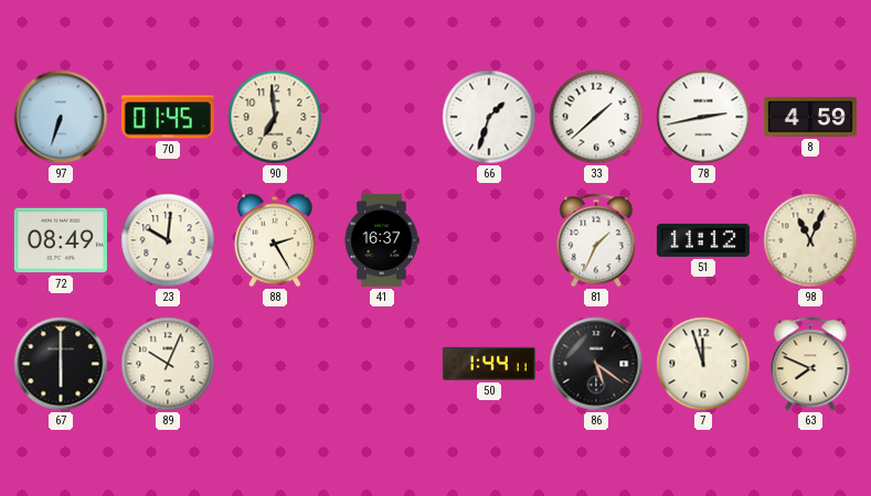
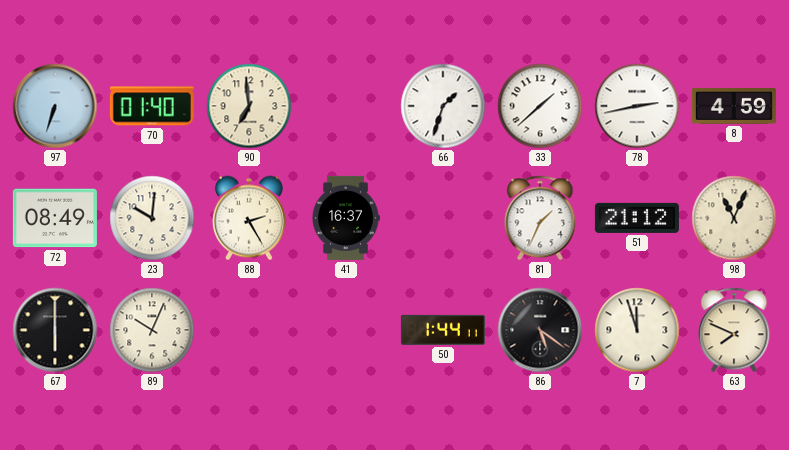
70: 01:45 -> 01:40 (152, 106)
51: 11:12 -> 21:12 (637, 218)
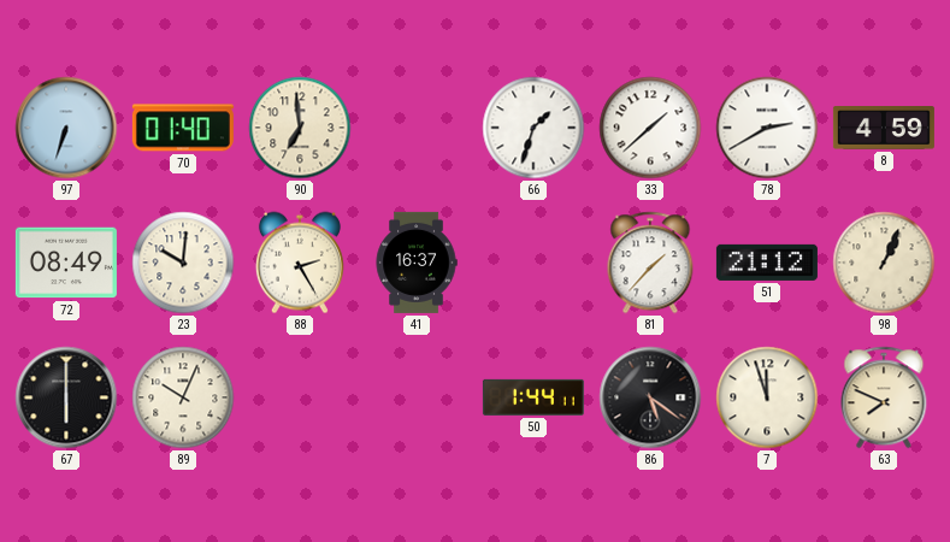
78: 2:43 -> 2:40 (767, 128)
81: 1:34 -> 1:37 (650, 263)
98: 11:04 -> 1:04 (884, 263)
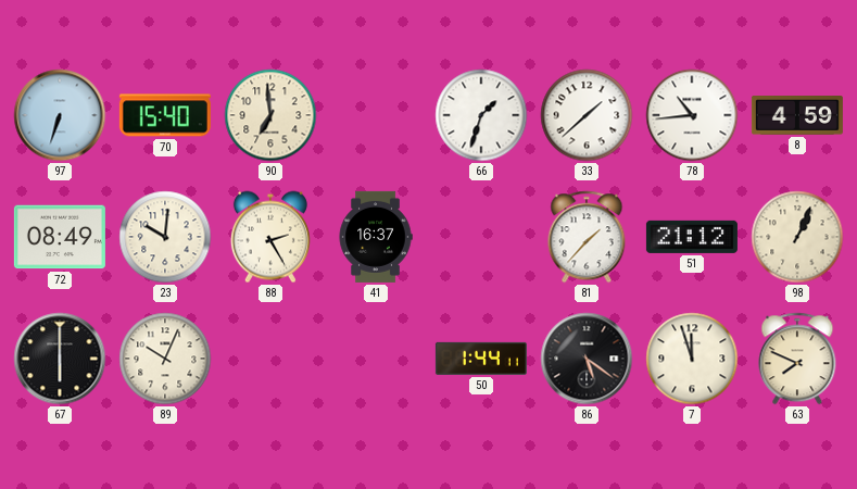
70: 01:40 -> 15:40 (165, 115)
78: 2:40 -> 10:44 (692, 115)
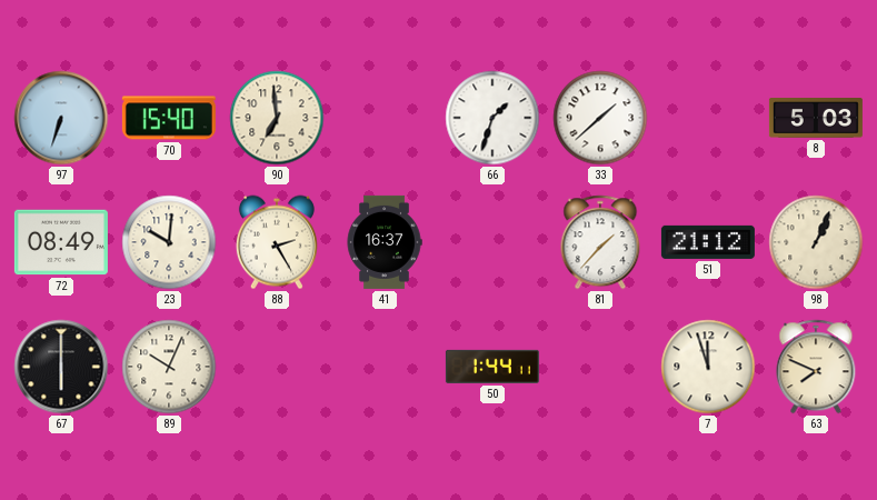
78: 10:44 -> none (692, 115)
8: 4:59 -> 5:03 (816, 119)
86: 5:21 -> none (587, 359)
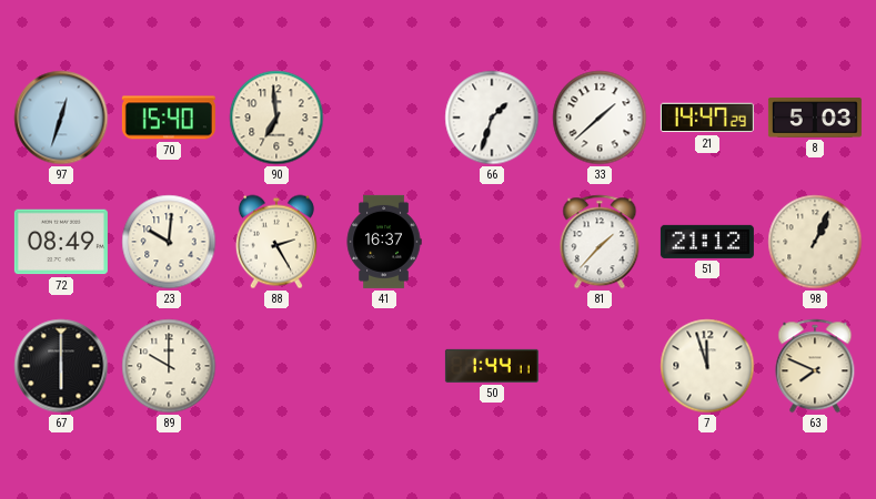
97: 6:33 -> 12:33 (61, 118)
21: none -> 14:47 (707, 118)
89: 10:04 -> 10:00 (169, 366)
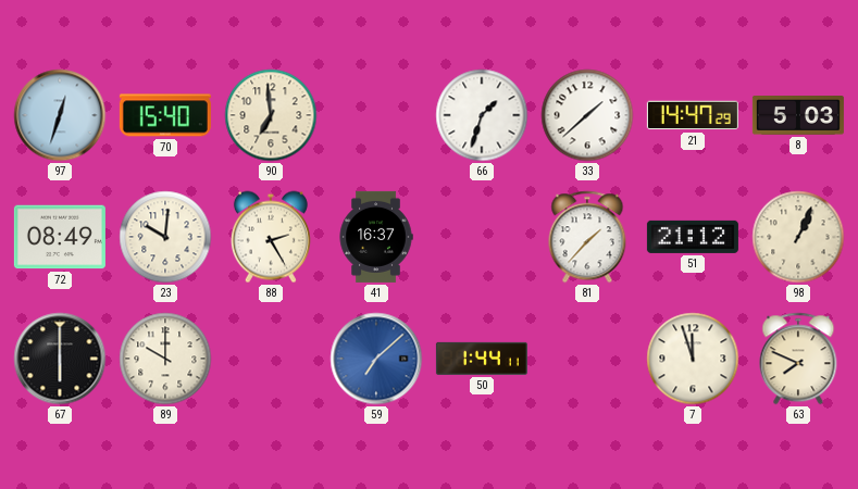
59: none -> 7:08 (376, 359)
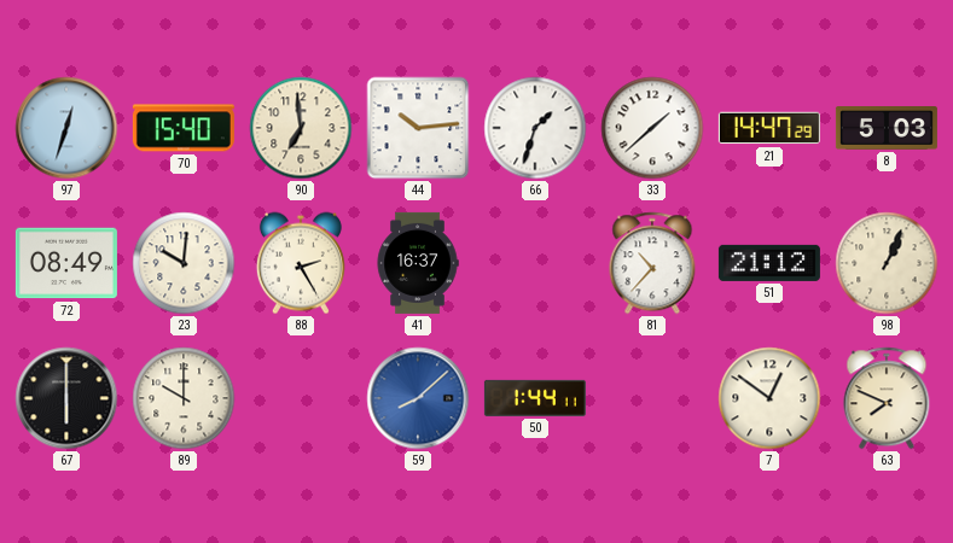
44: none -> 10:14 (418, 128)
81: 1:37 -> 10:37 (652, 263)
59: 7:08 -> 8:08 (418, 398)
7: 11:57 -> 12:51 (769, 398)
